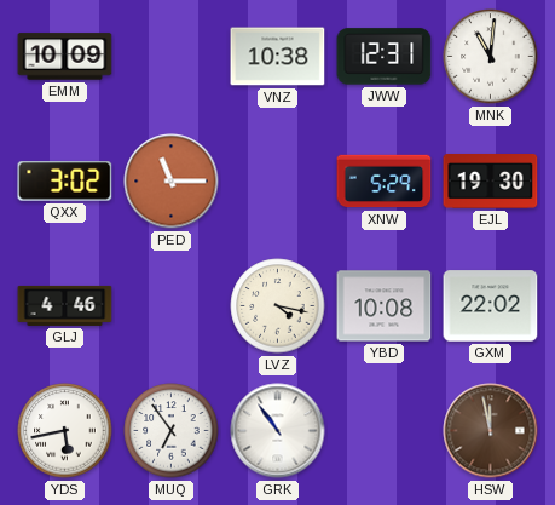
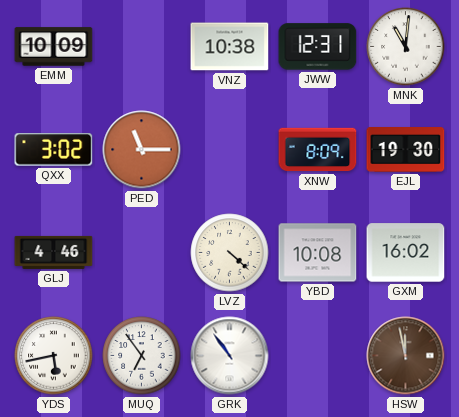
XNW: 5:29 -> 8:09 (318, 150)
LVZ: 4:17 -> 4:22 (230, 253)
GXM: 22:02 -> 16:02 (406, 253)
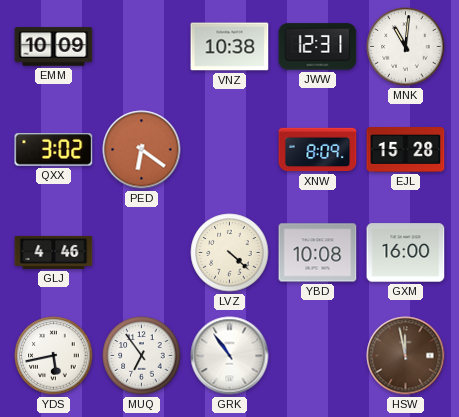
PED: 11:15 -> 6:21 (142, 150)
EJL: 19:30 -> 15:28 (406, 150)
GXM: 16:02 -> 16:00 (406, 253)
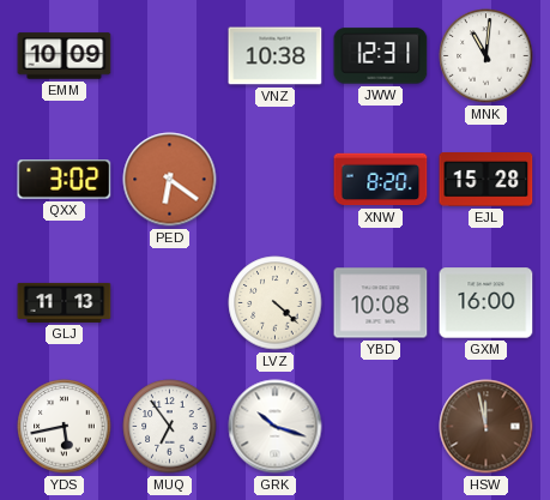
XNW: 8:09 -> 8:20 (381, 180)
GLJ: 4:46 -> 11:13 (65, 302)
GRK: 10:54 -> 10:18 (276, 427)
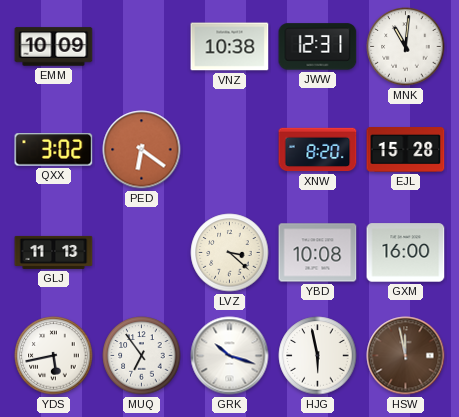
LVZ: 4:22 -> 3:22 (230, 253)
HJG: none -> 5:58 (318, 356)
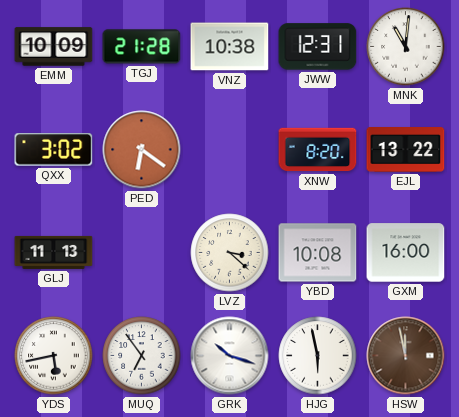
TGJ: none -> 21:28 (142, 47)
EJL: 15:28 -> 13:22 (406, 150)
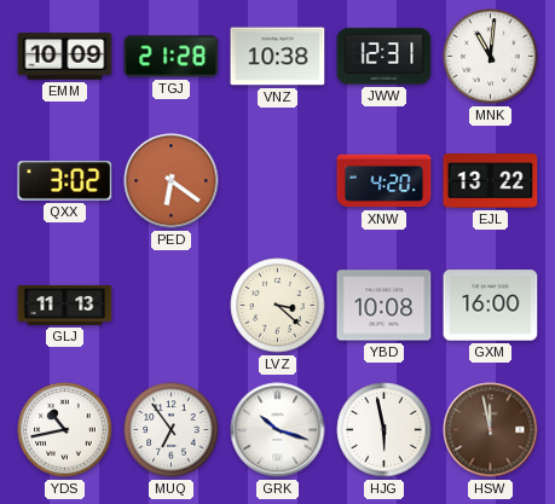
XNW: 8:20 -> 4:20 (385, 181)
YDS: 5:43 -> 10:43 (65, 430)
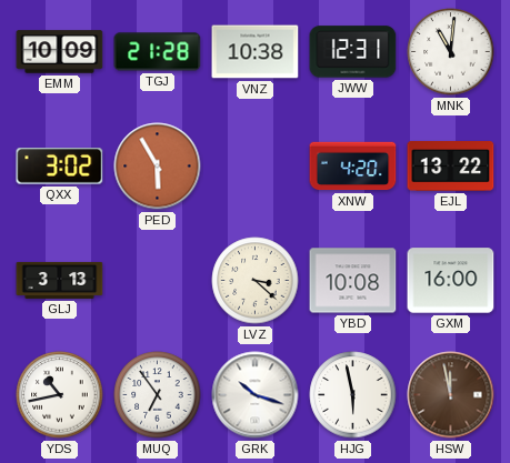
PED: 6:21 -> 5:55 (158, 167)
GLJ: 11:13 -> 3:13 (60, 280)
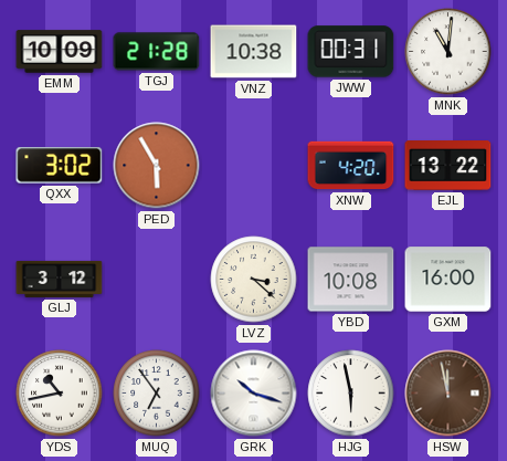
JWW: 12:31 -> 00:31 (351, 52)
GLJ: 3:13 -> 3:12 (60, 279)
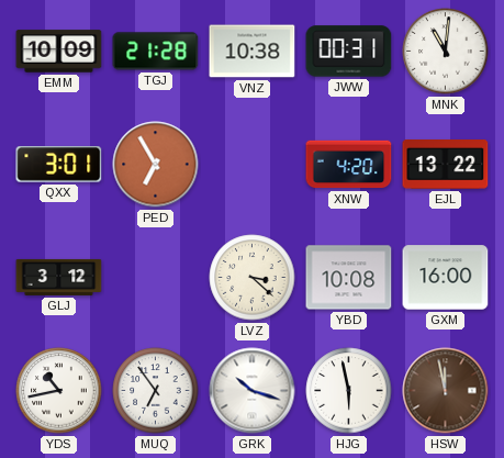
QXX: 3:02 -> 3:01 (59, 165)
PED: 5:55 -> 6:55 (156, 165)
